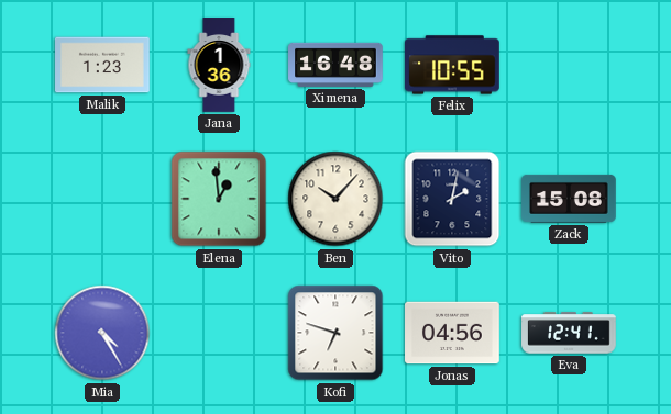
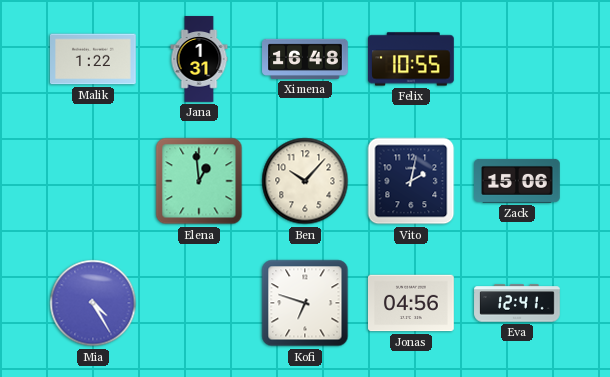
Malik: 1:23 -> 1:22 (94, 59)
Jana: 1:36 -> 1:31 (199, 59)
Zack: 15:08 -> 15:06 (517, 181)
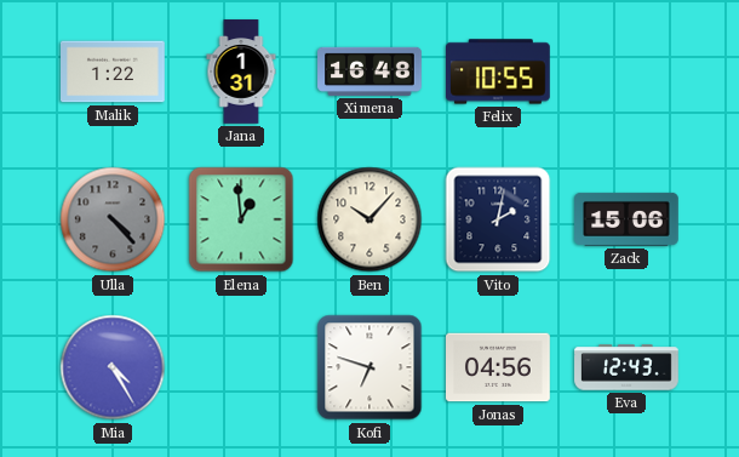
Ulla: none -> 4:23 (113, 219)
Eva: 12:41 -> 12:43 (626, 367)
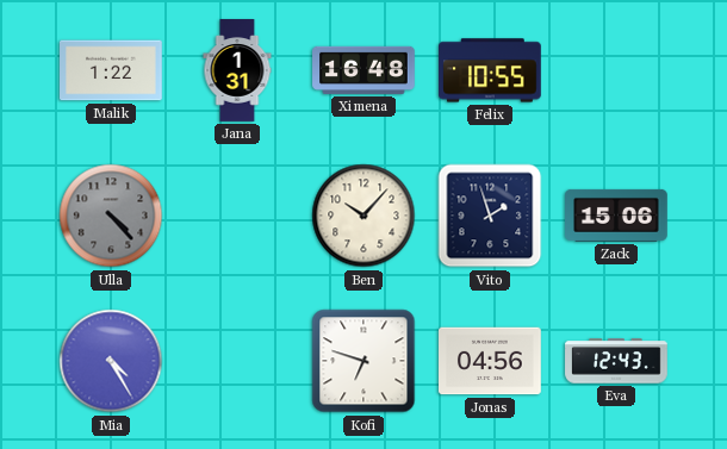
Elena: 12:59 -> none (241, 219)
Vito: 2:02 -> 1:57 (490, 216)
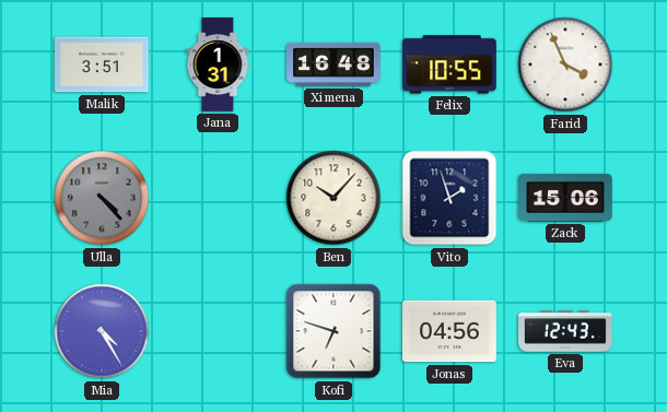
Malik: 1:22 -> 3:51 (103, 64)
Farid: none -> 3:56 (565, 64)
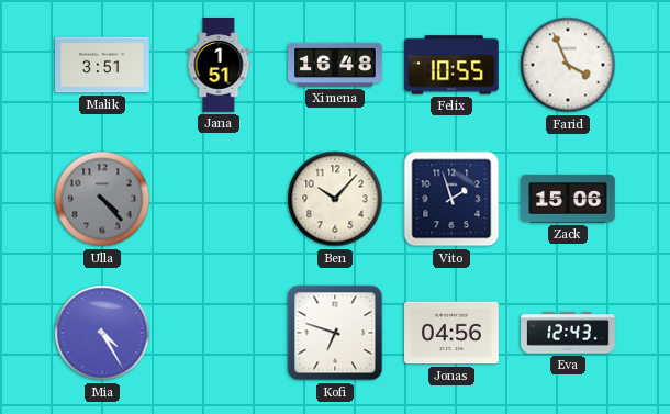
Jana: 1:31 -> 1:51 (219, 65)
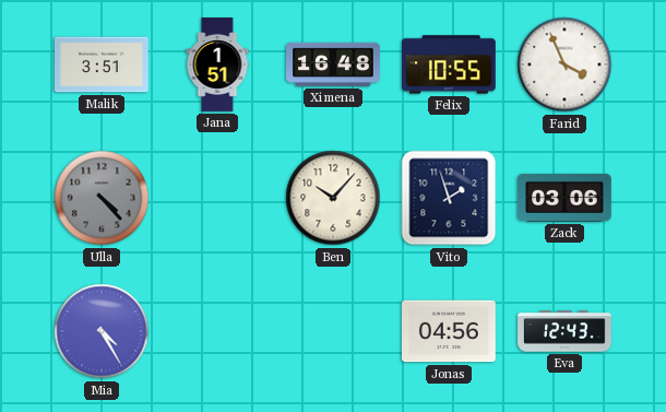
Zack: 15:06 -> 03:06 (564, 198)
Kofi: 6:48 -> none (335, 333)
